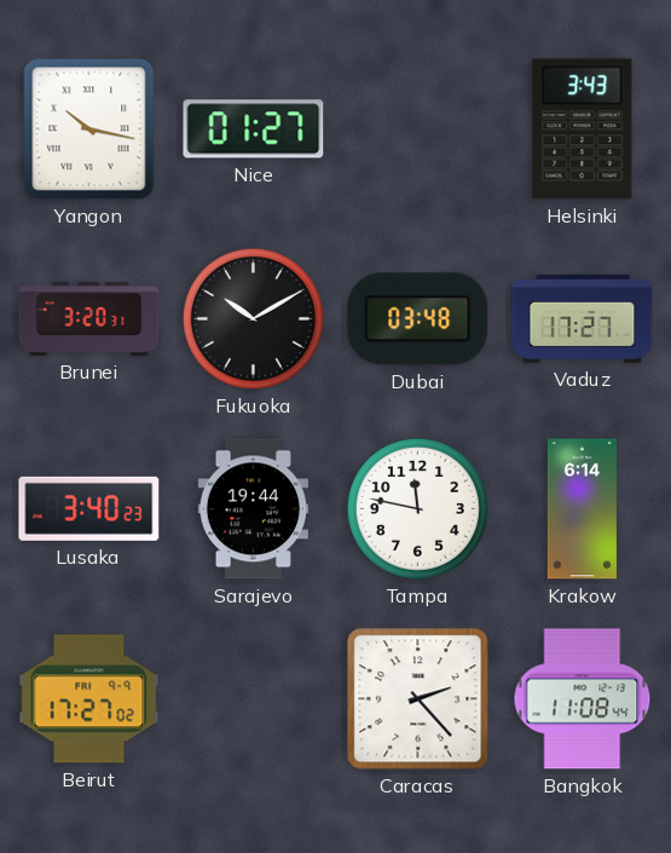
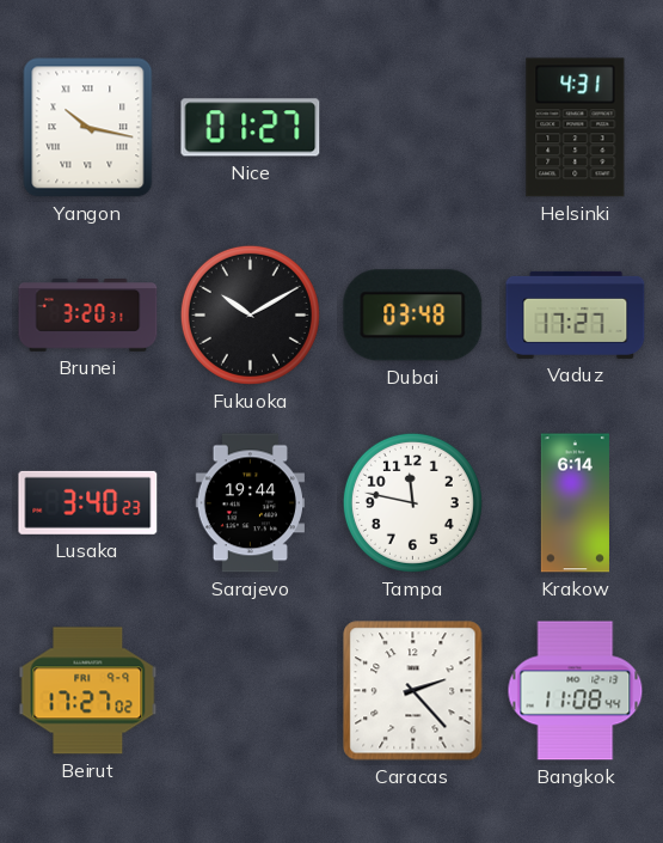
Helsinki: 3:43 -> 4:31 (576, 128)
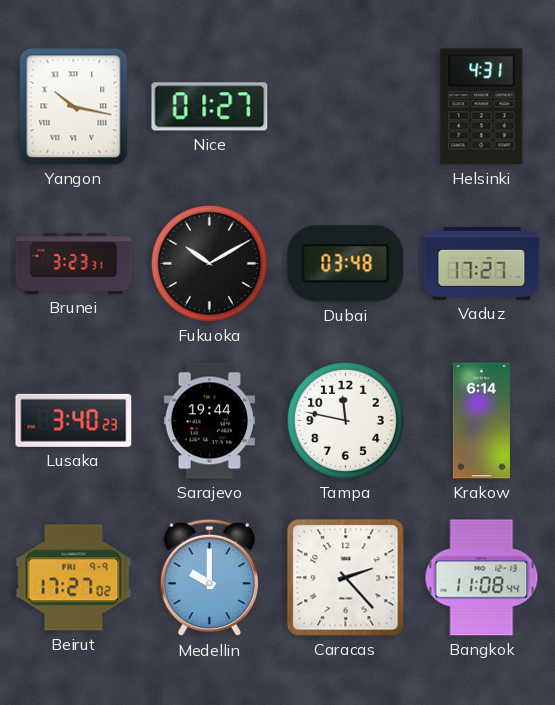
Brunei: 3:20 -> 3:23 (74, 264)
Medellin: none -> 10:00 (210, 578)
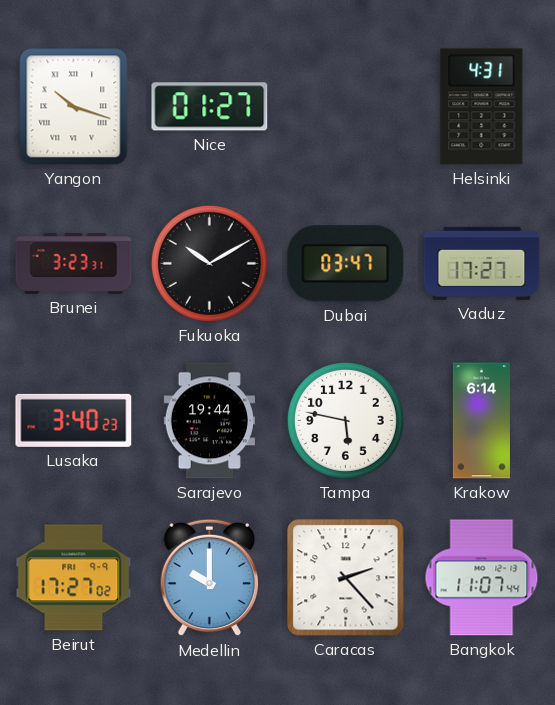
Yangon: 10:17 -> 10:18 (74, 107)
Dubai: 03:48 -> 03:47 (346, 264)
Tampa: 11:47 -> 5:47 (345, 420)
Bangkok: 11:08 -> 11:07 (482, 578)
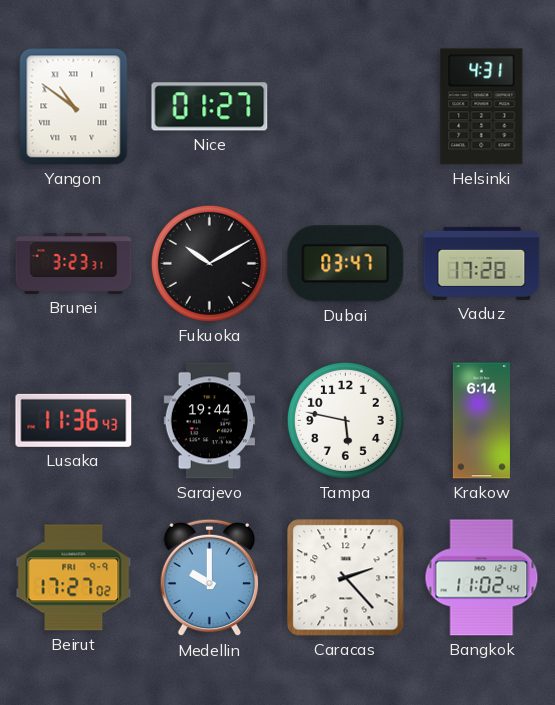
Yangon: 10:18 -> 10:51 (74, 107)
Vaduz: 17:27 -> 17:28 (482, 263)
Lusaka: 3:40 -> 11:36 (74, 420)
Bangkok: 11:07 -> 11:02 (482, 578)
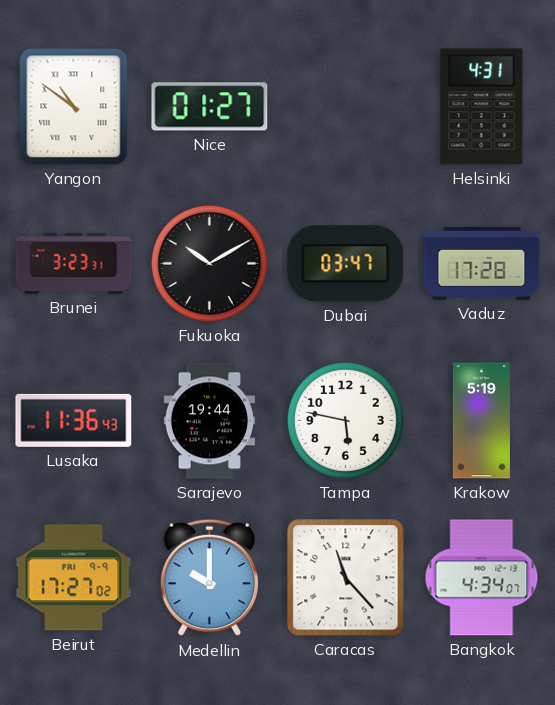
Krakow: 6:14 -> 5:19 (481, 421)
Caracas: 2:23 -> 11:23 (346, 578)
Bangkok: 11:02 -> 4:34 (482, 578)
